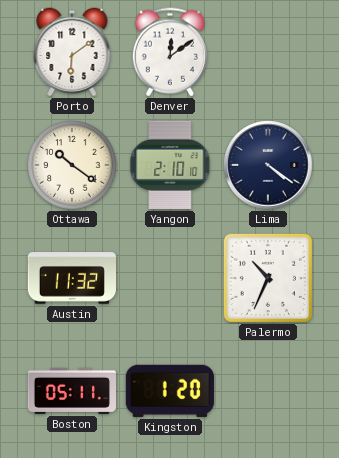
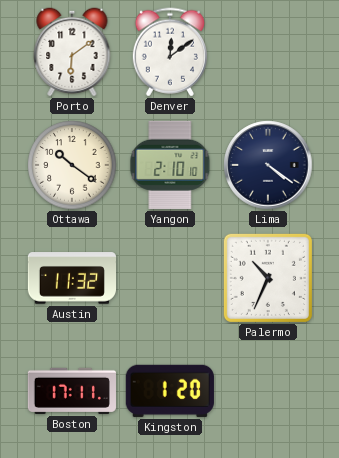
Boston: 05:11 -> 17:11 (72, 391)
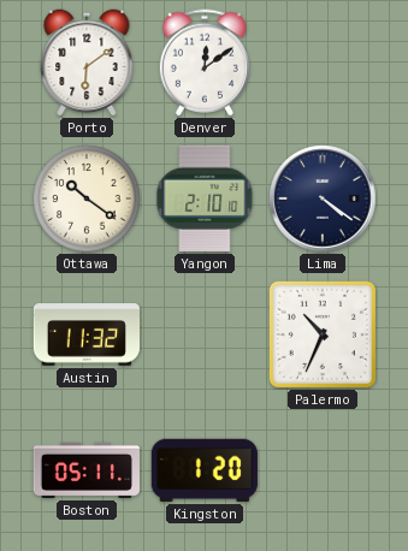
Boston: 17:11 -> 05:11 (87, 470)
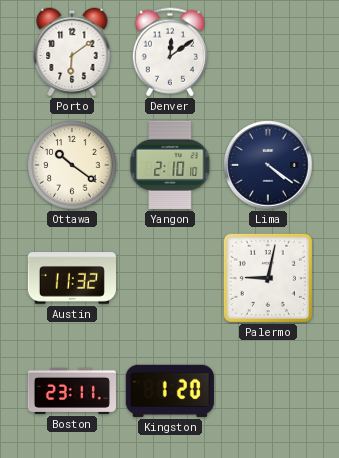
Palermo: 10:34 -> 9:02 (268, 278)
Boston: 05:11 -> 23:11 (72, 391)
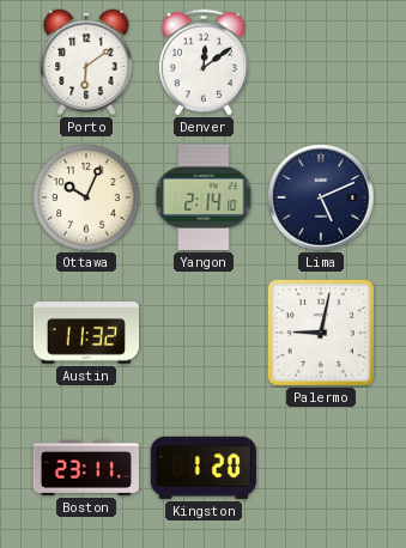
Ottawa: 10:21 -> 10:04 (86, 197)
Yangon: 2:10 -> 2:14 (204, 197)
Lima: 4:21 -> 5:11 (321, 197)
